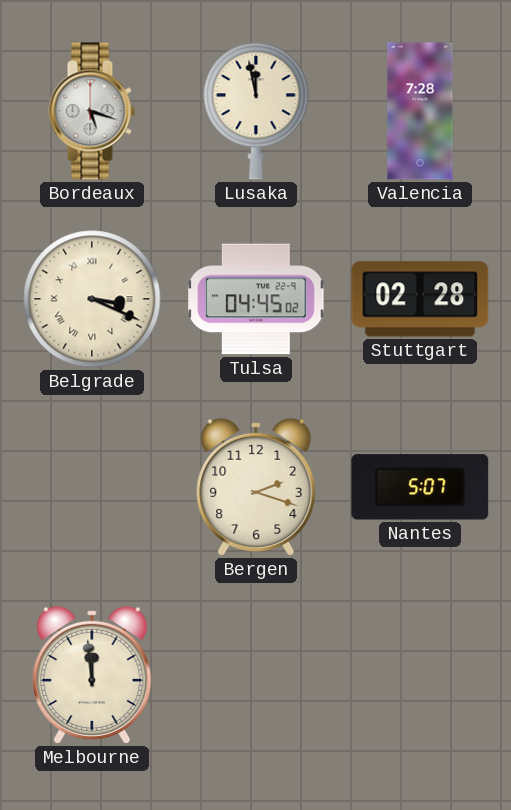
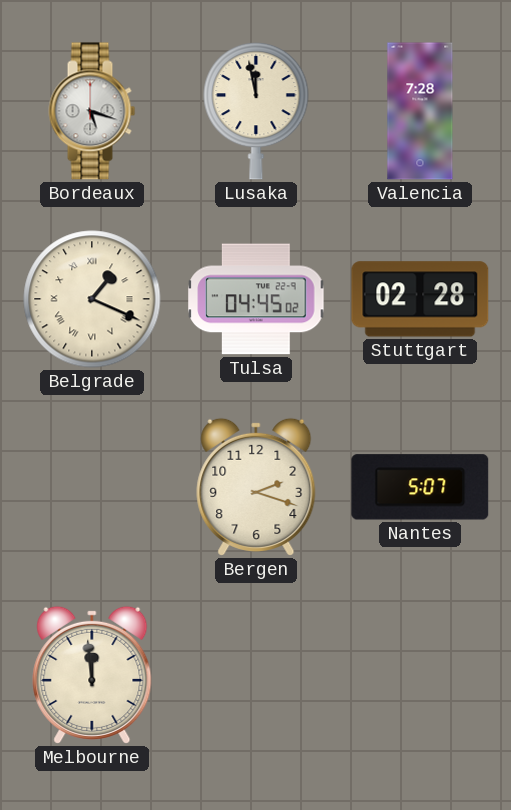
Belgrade: 3:19 -> 1:19 (92, 299)
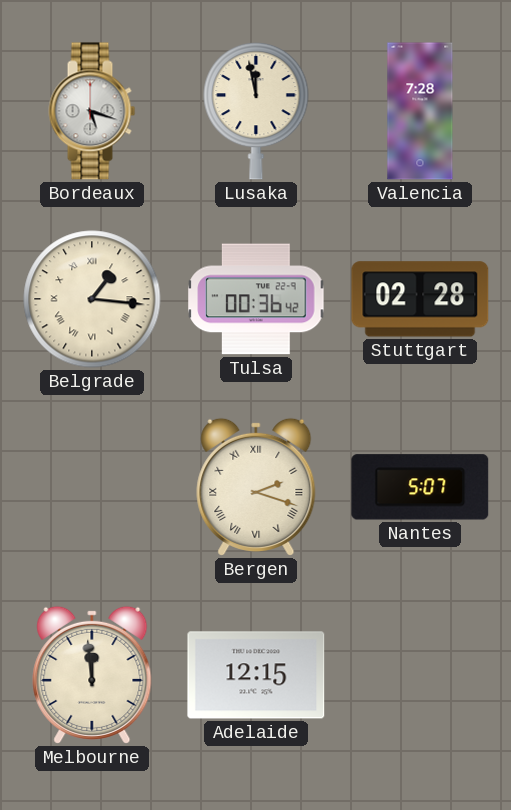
Belgrade: 1:19 -> 1:16 (92, 299)
Tulsa: 04:45 -> 00:36 (256, 299)
Bergen numerals: Arabic -> Roman (256, 487)
Adelaide: none -> 12:15 (256, 675)
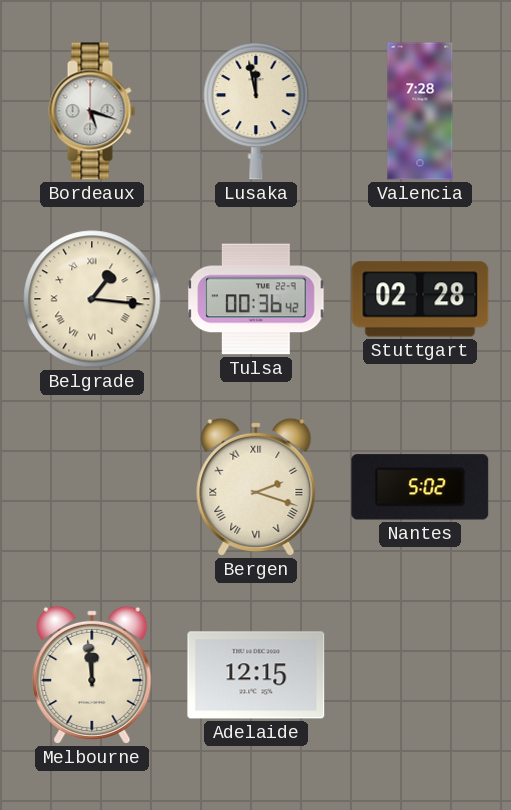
Nantes: 5:07 -> 5:02 (420, 487)
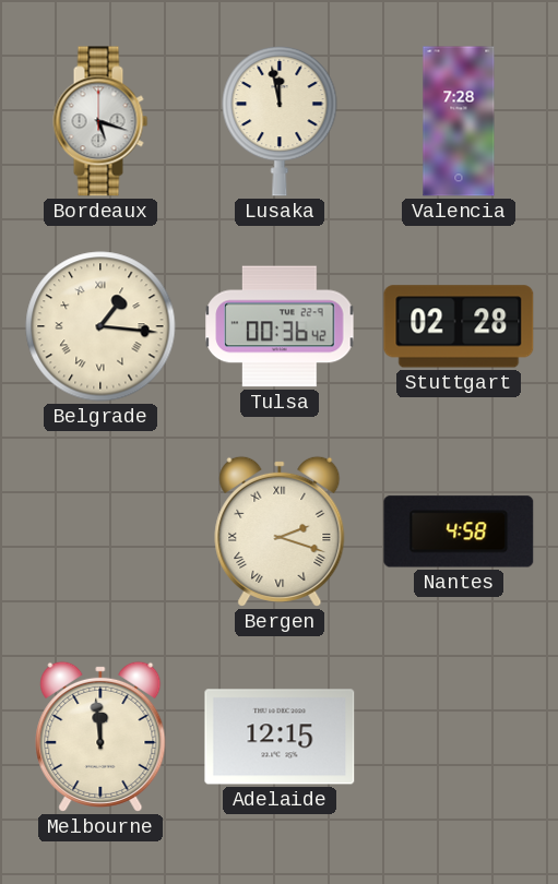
Nantes: 5:02 -> 4:58 (459, 531)
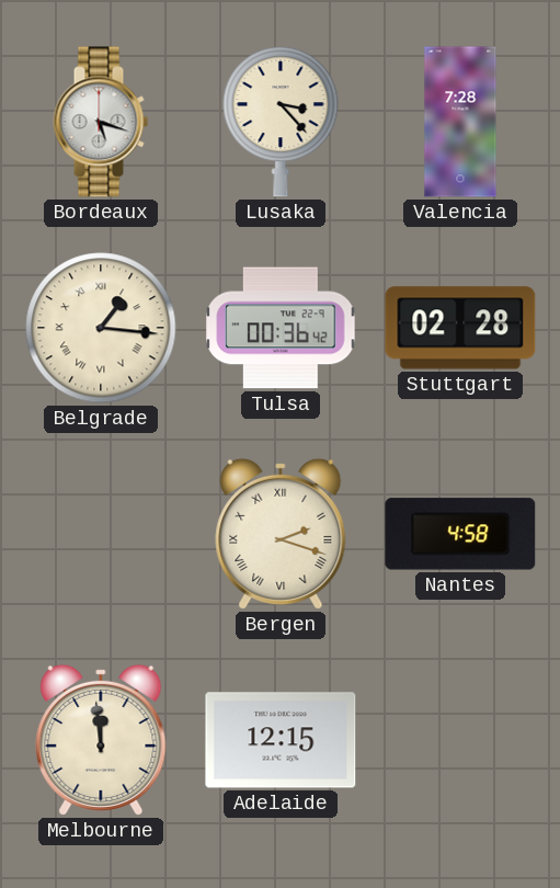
Lusaka: 11:58 -> 3:23 (281, 122)
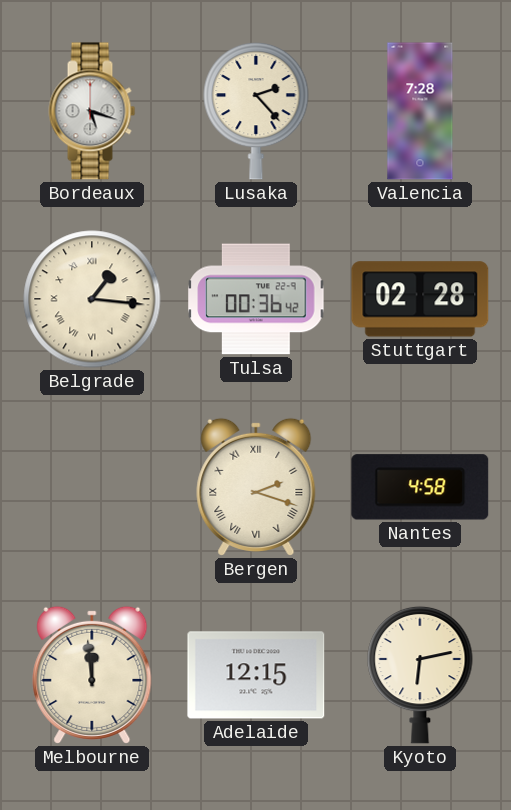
Lusaka: 3:23 -> 2:23 (256, 111)
Kyoto: none -> 6:13 (420, 675)
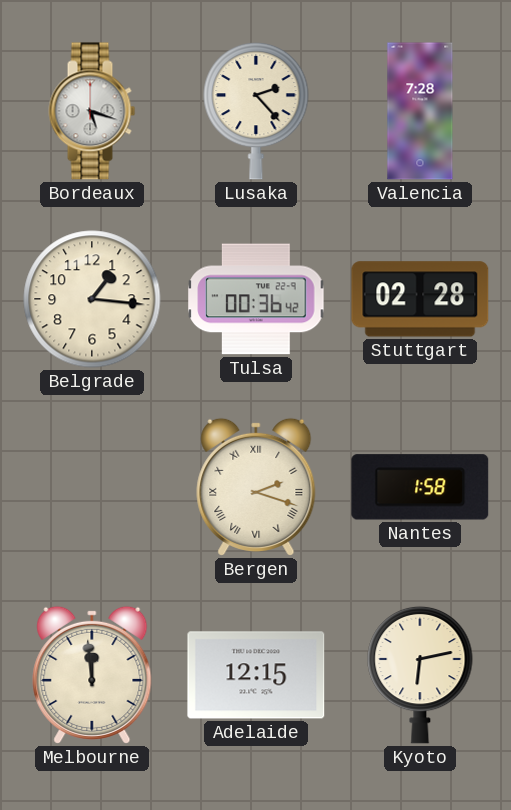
Belgrade numerals: Roman -> Arabic (92, 299)
Nantes: 4:58 -> 1:58 (420, 487)
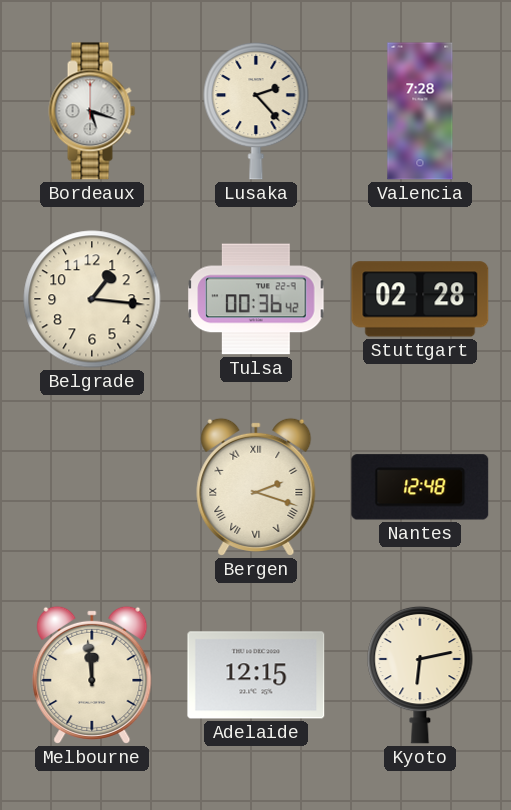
Nantes: 1:58 -> 12:48 (420, 487)
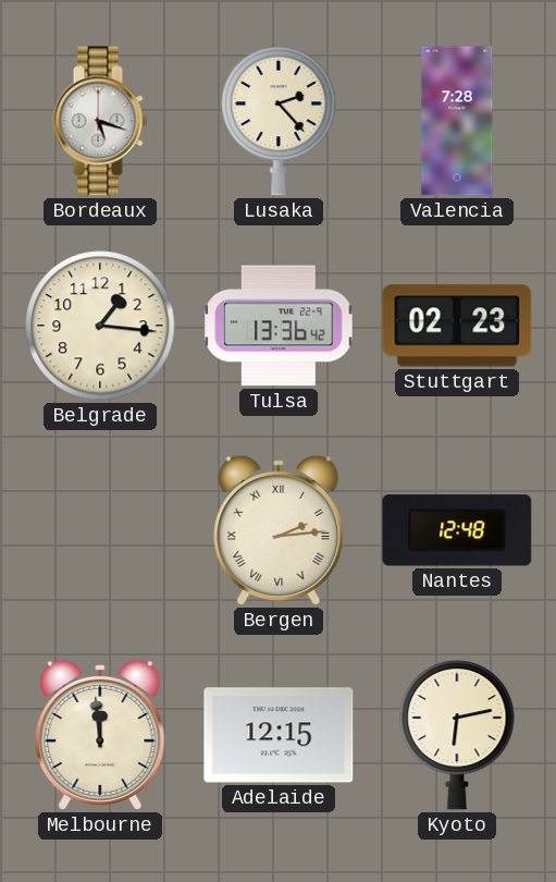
Tulsa: 00:36 -> 13:36 (279, 326)
Stuttgart: 02:28 -> 02:23 (457, 326)
Bergen: 2:18 -> 2:14 (279, 530)
